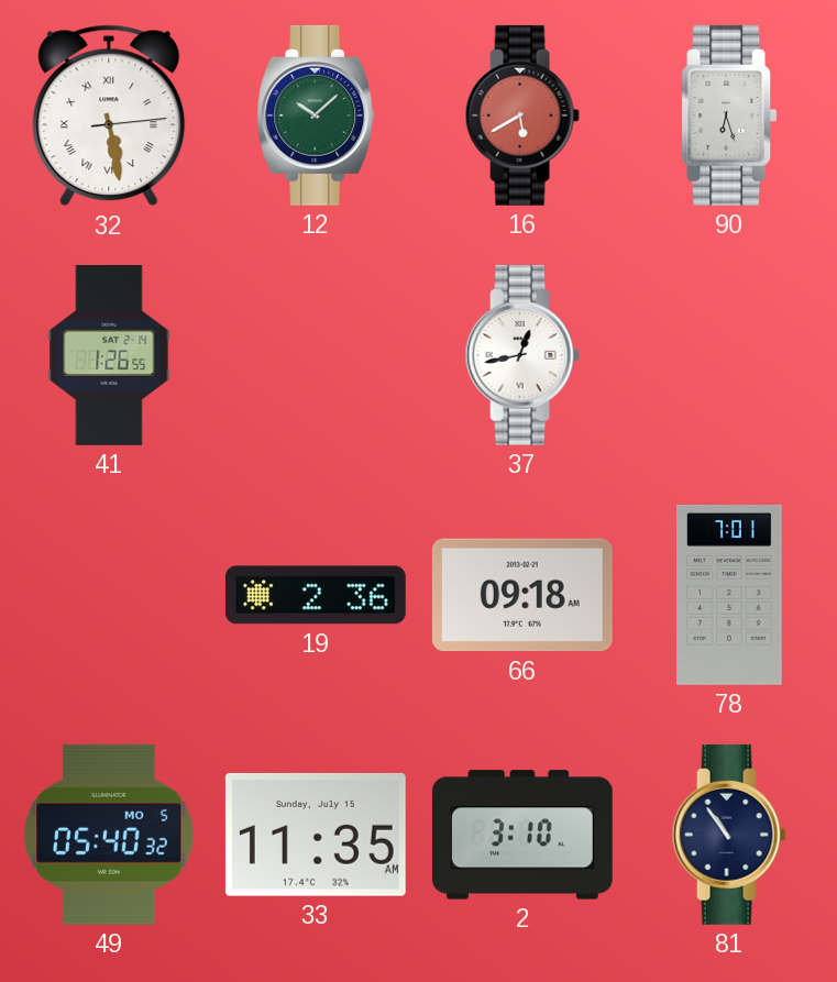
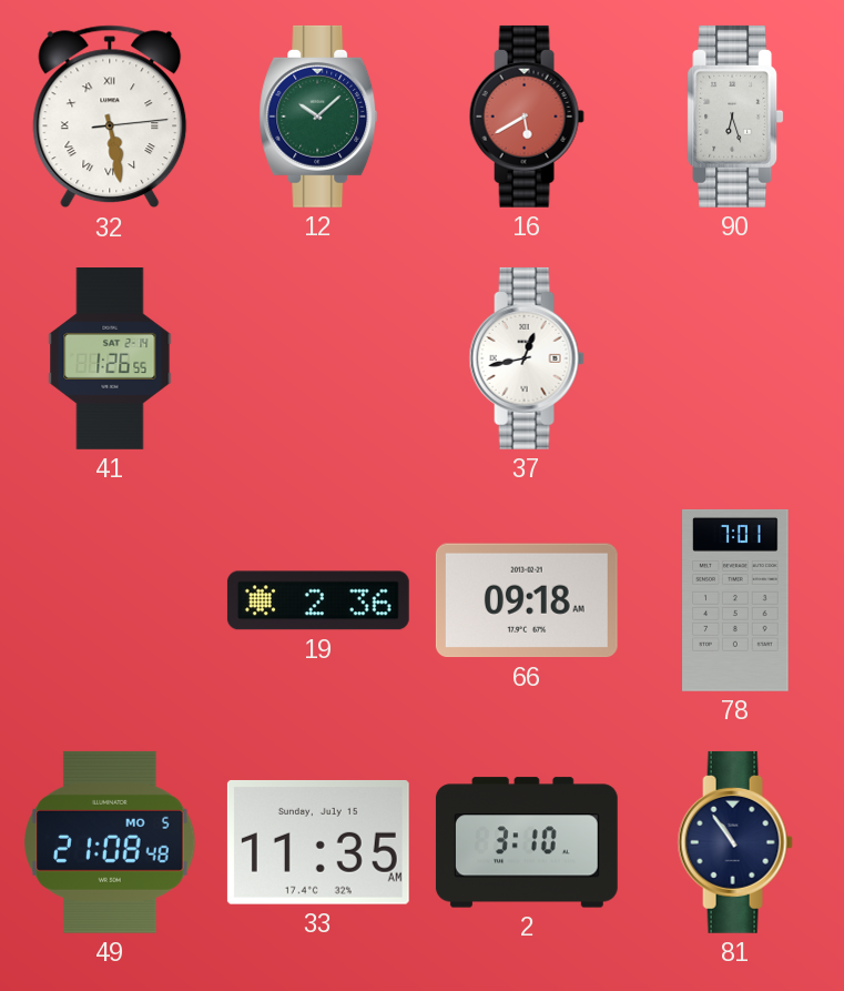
49: 05:40 -> 21:08 (110, 842)
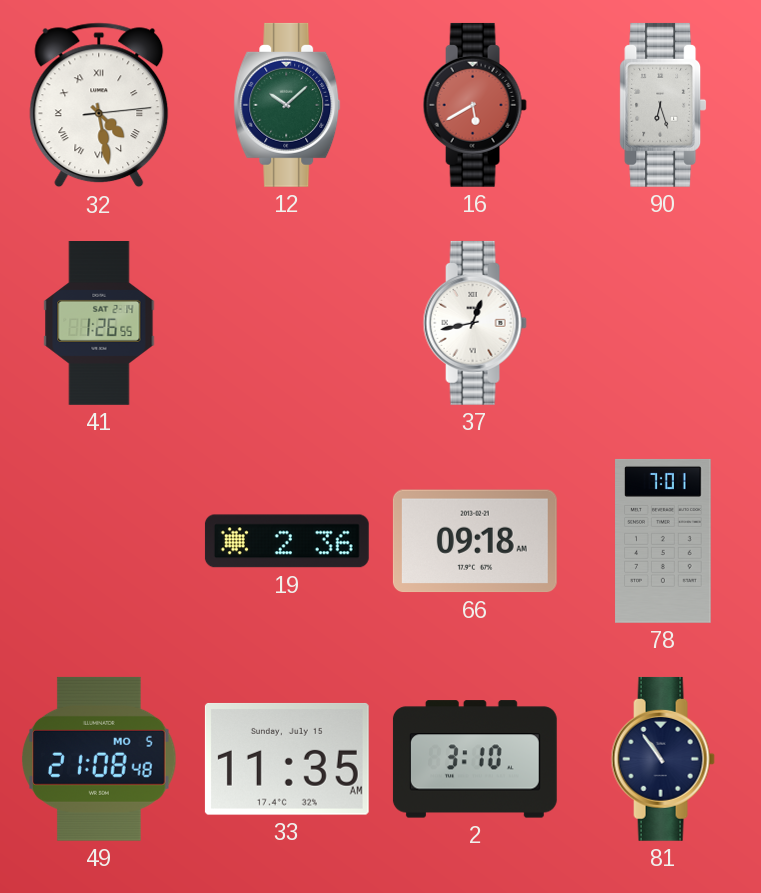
32: 5:28 -> 4:28 (99, 105)
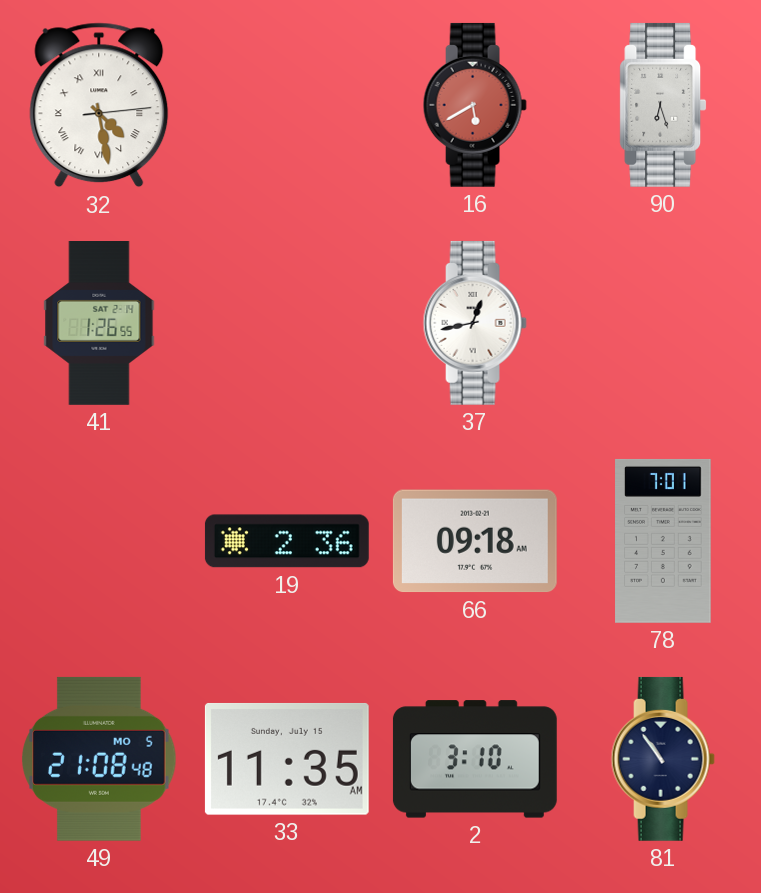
12: 10:08 -> none (287, 105)
